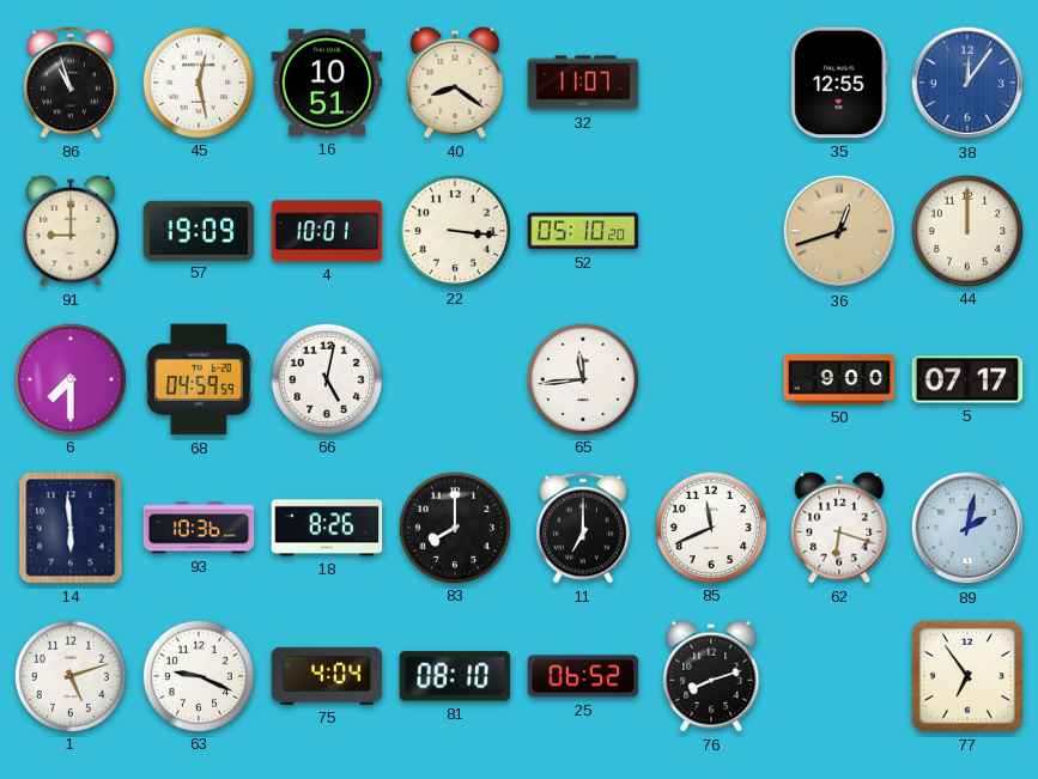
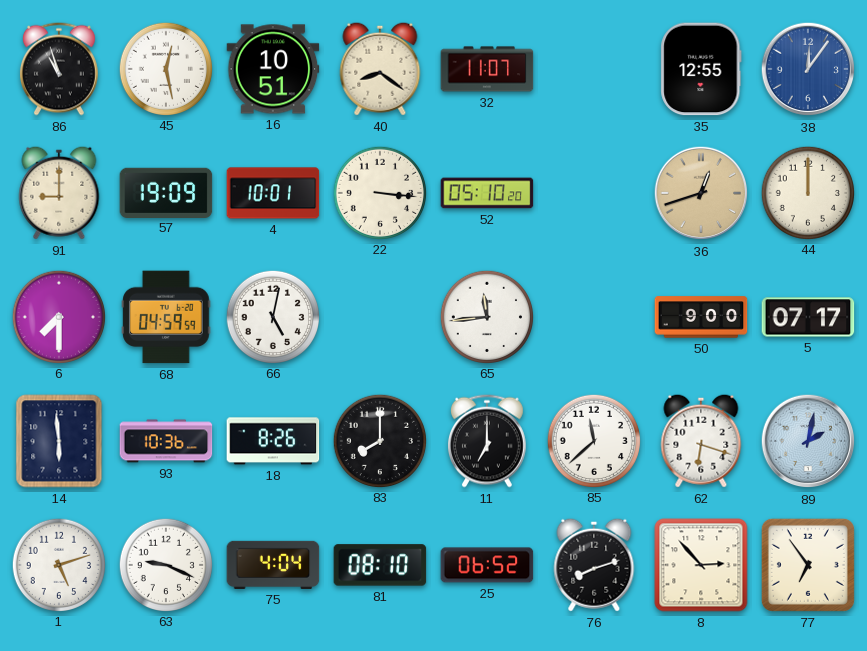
85: 11:41 -> 11:38 (593, 440)
8: none -> 2:53 (701, 565)
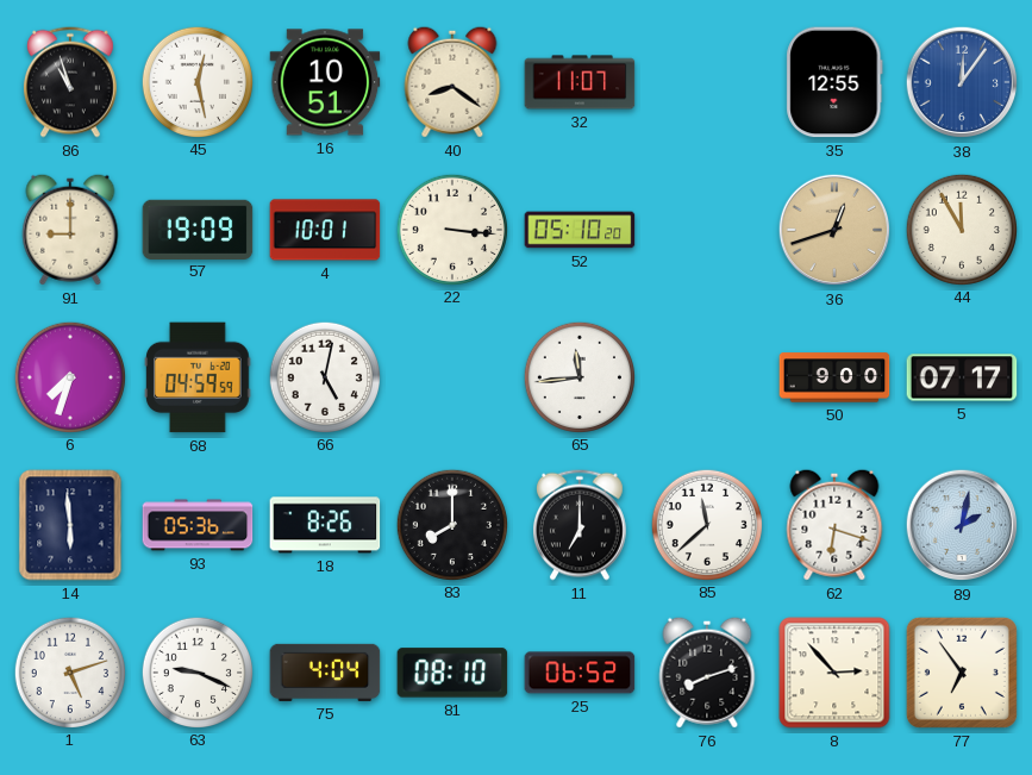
44: 12:00 -> 11:55 (961, 229)
6: 7:30 -> 7:33 (69, 376)
93: 10:36 -> 05:36 (198, 525)
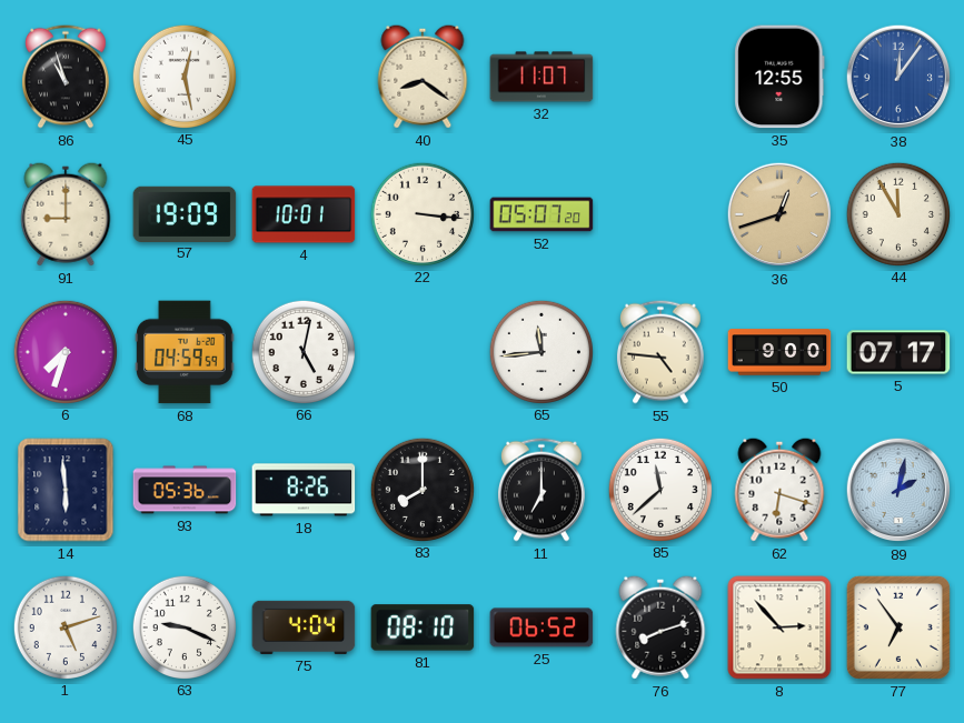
16: 10:51 -> none (325, 82)
52: 05:10 -> 05:07 (541, 214)
55: none -> 4:46 (660, 352)
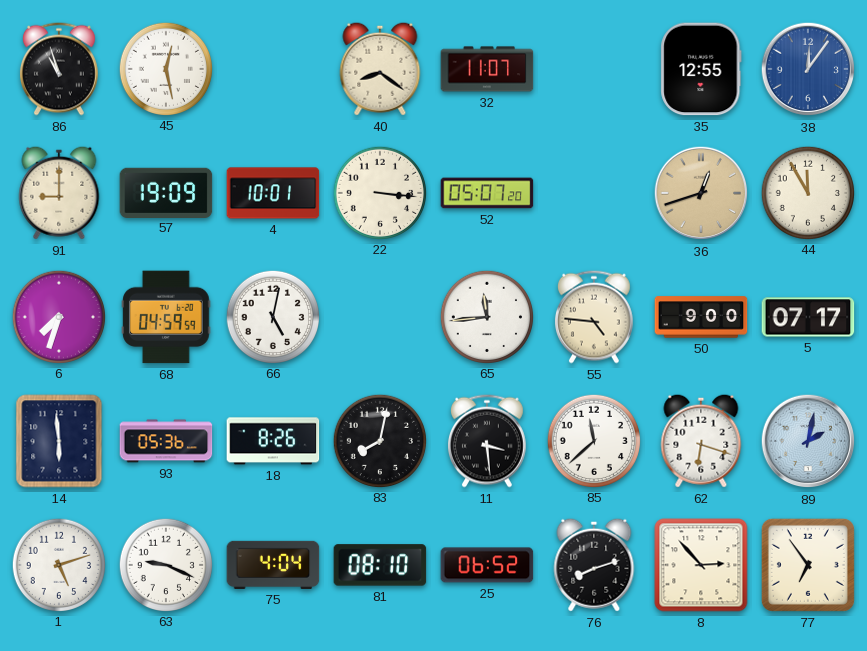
83: 8:00 -> 8:02 (379, 440)
11: 7:00 -> 3:29 (487, 441)
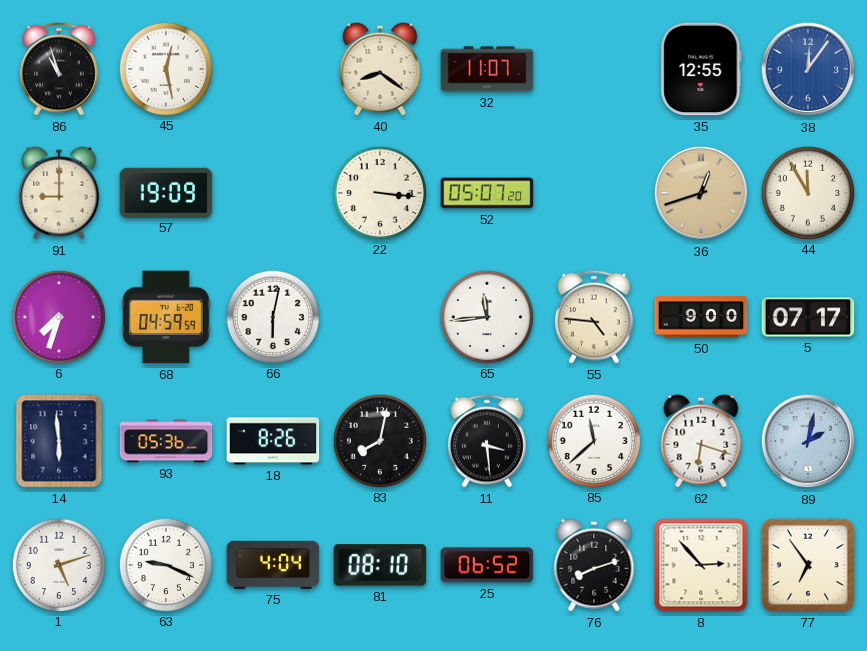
4: 10:01 -> none (273, 193)
66: 5:02 -> 6:02 (272, 316)
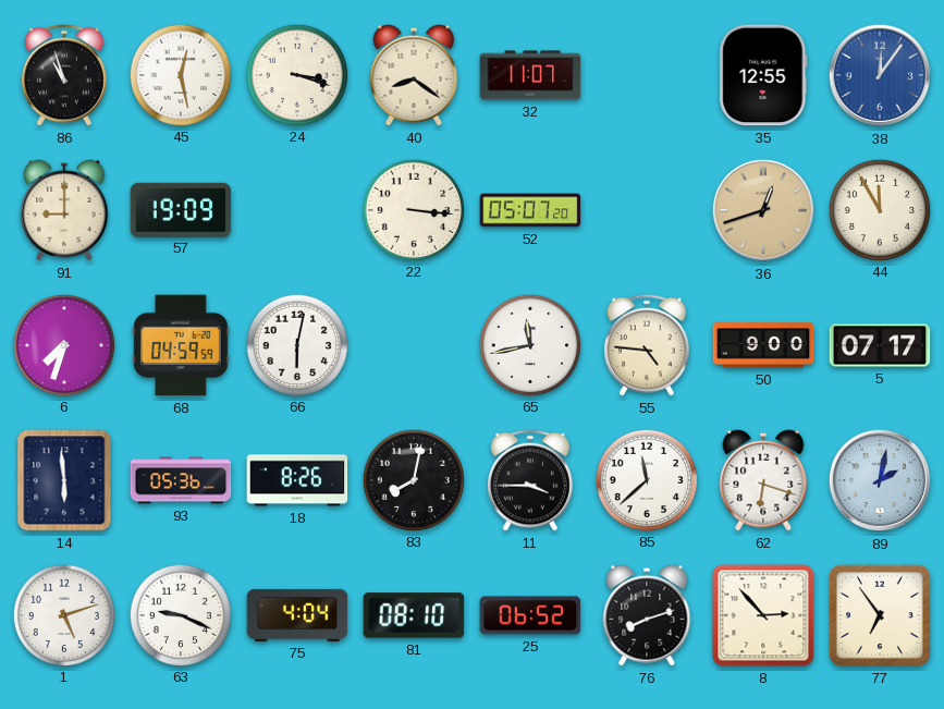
24: none -> 3:18 (296, 74)
65: 11:44 -> 11:43 (529, 344)
11: 3:29 -> 3:45 (530, 480)
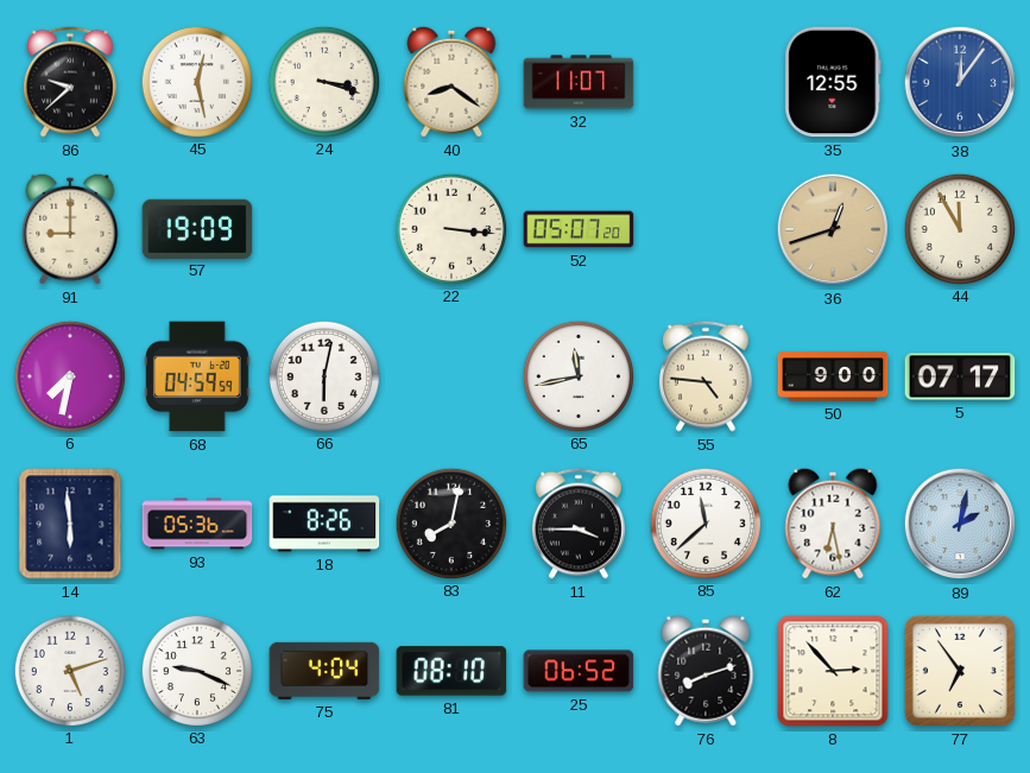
86: 10:57 -> 9:38 (70, 82)
6: 7:33 -> 7:32 (69, 375)
62: 6:18 -> 6:28 (833, 524)
